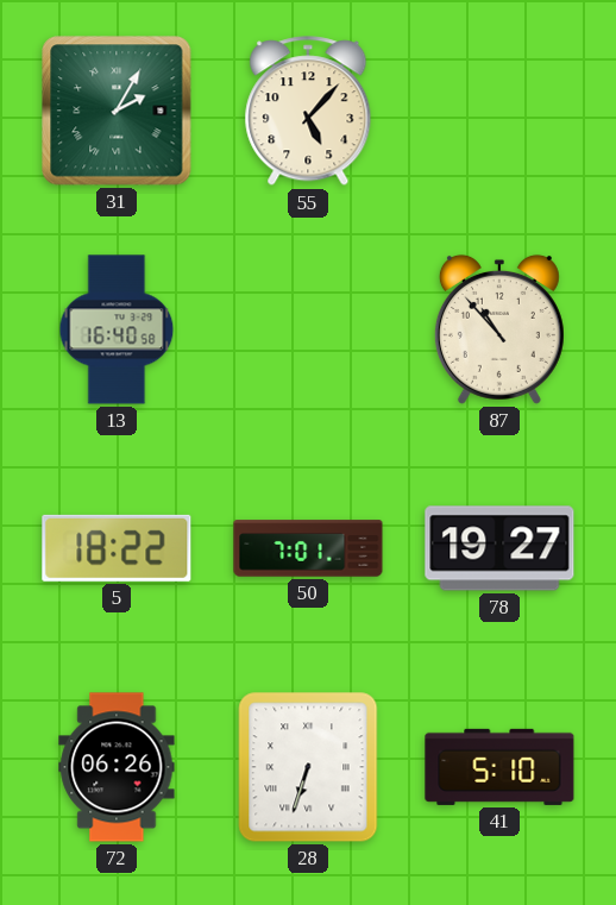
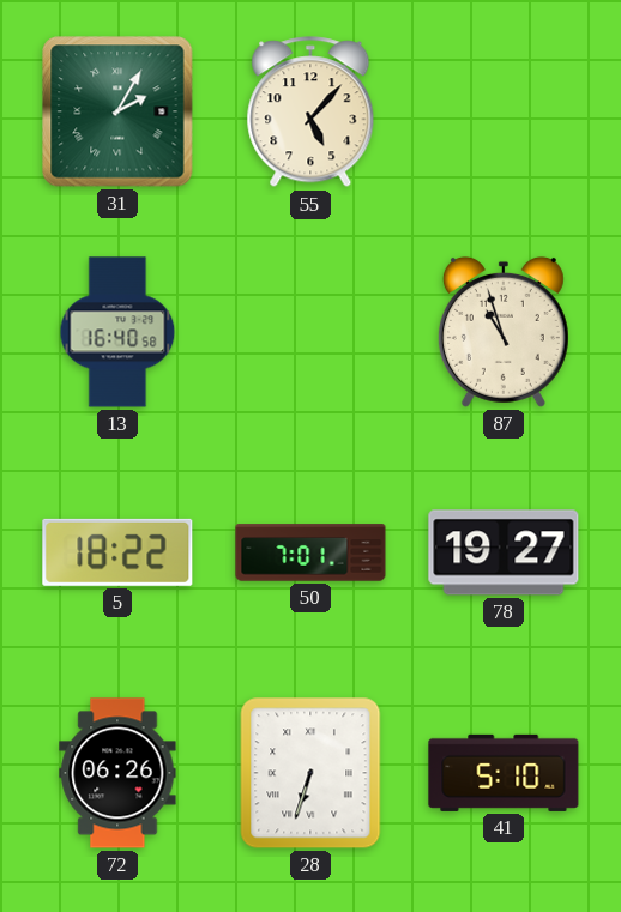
87: 10:53 -> 10:57 (504, 332)
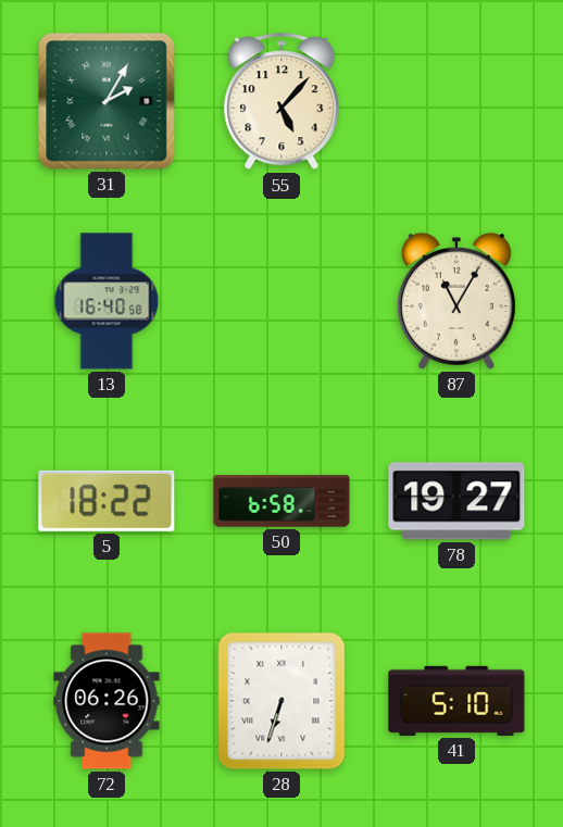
87: 10:57 -> 11:05 (456, 301)
50: 7:01 -> 6:58 (281, 501)
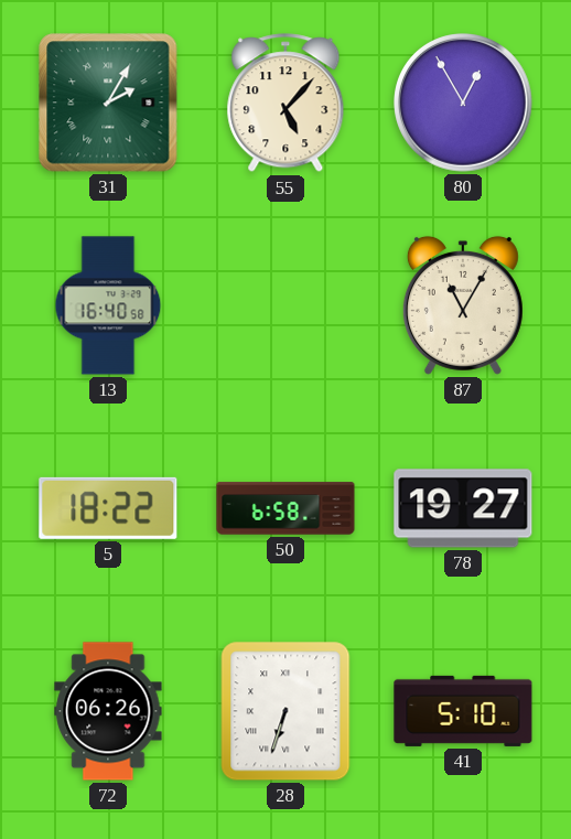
80: none -> 12:55 (464, 104)
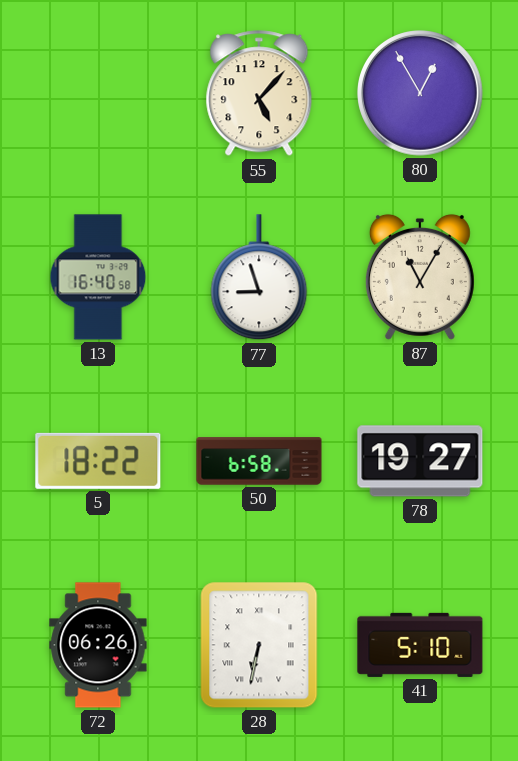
31: 2:05 -> none (108, 103)
77: none -> 8:57 (259, 278)
28: 6:33 -> 6:32 (259, 645)
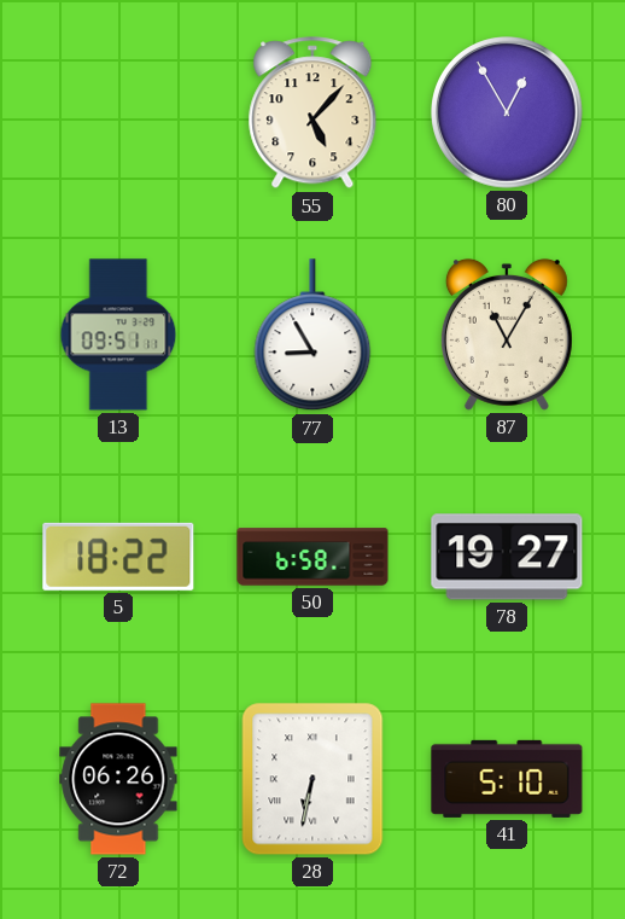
13: 16:40 -> 09:51 (118, 335)
77: 8:57 -> 8:55 (312, 336)
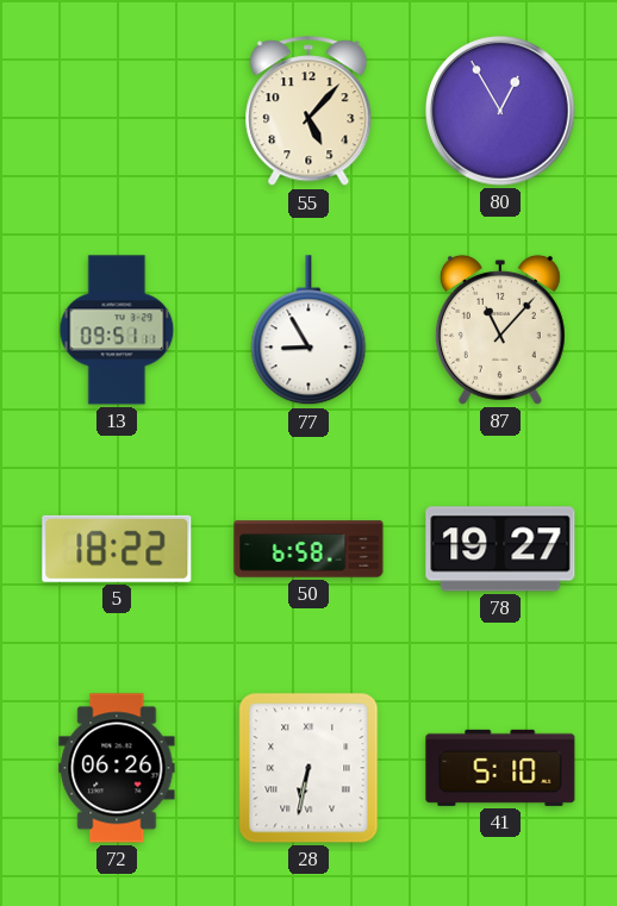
87: 11:05 -> 11:07 (500, 330)
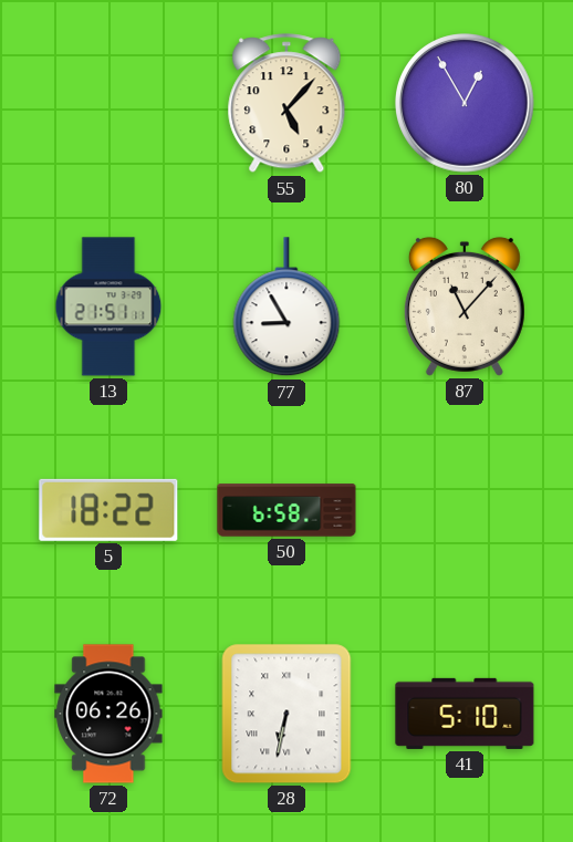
13: 09:51 -> 21:51 (108, 306)
78: 19:27 -> none (500, 549)
